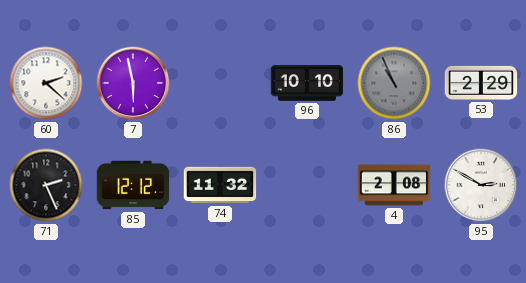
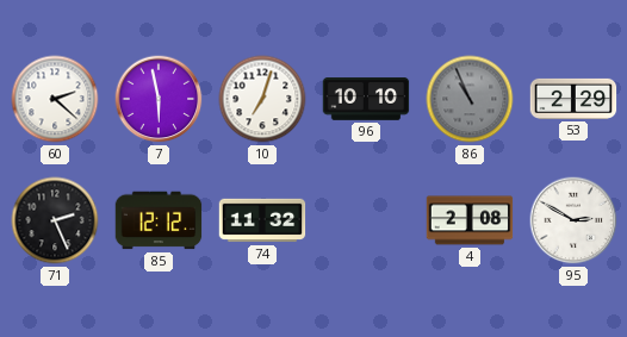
10: none -> 7:03 (262, 99)
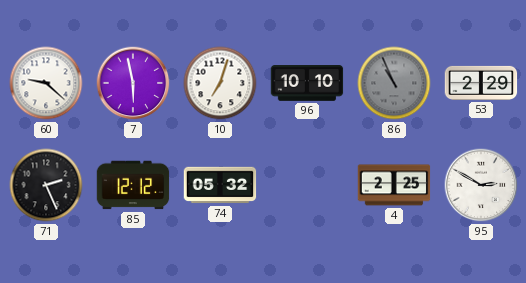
60: 2:22 -> 9:22 (46, 83)
74: 11:32 -> 05:32 (220, 185)
4: 2:08 -> 2:25 (394, 185)
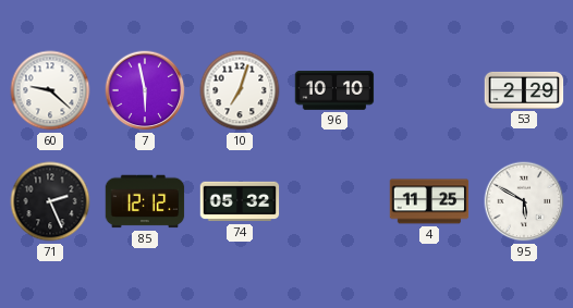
86: 10:56 -> none (394, 83)
4: 2:25 -> 11:25 (429, 201)
95: 2:50 -> 5:50 (524, 201)
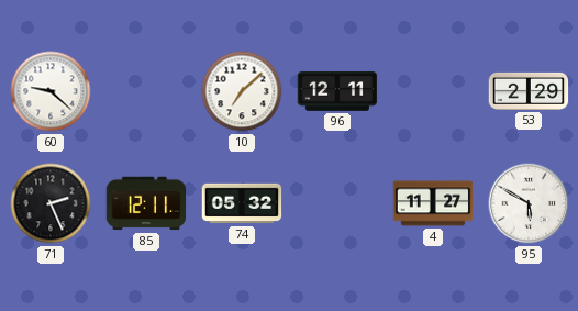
7: 5:58 -> none (145, 90)
10: 7:03 -> 7:08 (242, 91)
96: 10:10 -> 12:11 (337, 91)
85: 12:12 -> 12:11 (146, 203)
4: 11:25 -> 11:27 (433, 203)
